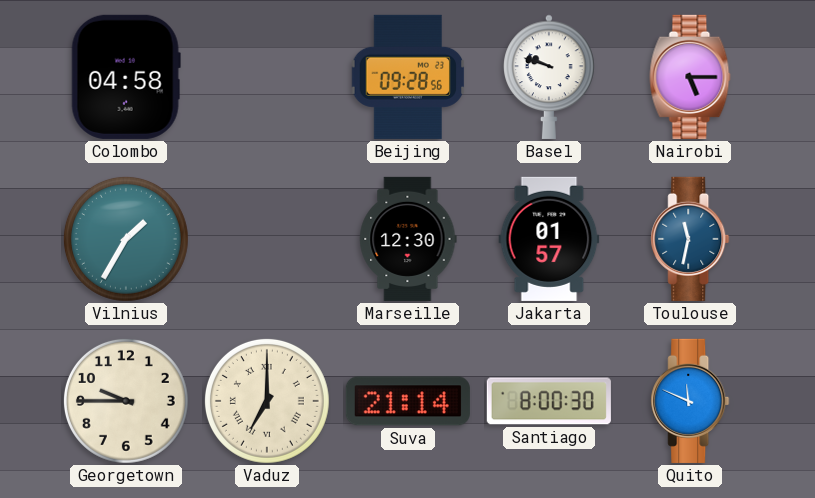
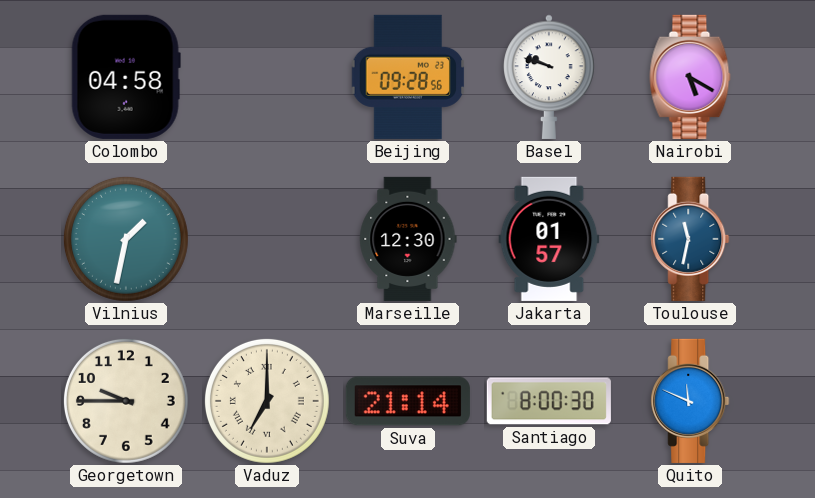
Nairobi: 5:15 -> 5:20 (690, 77)
Vilnius: 1:35 -> 1:32 (126, 239)
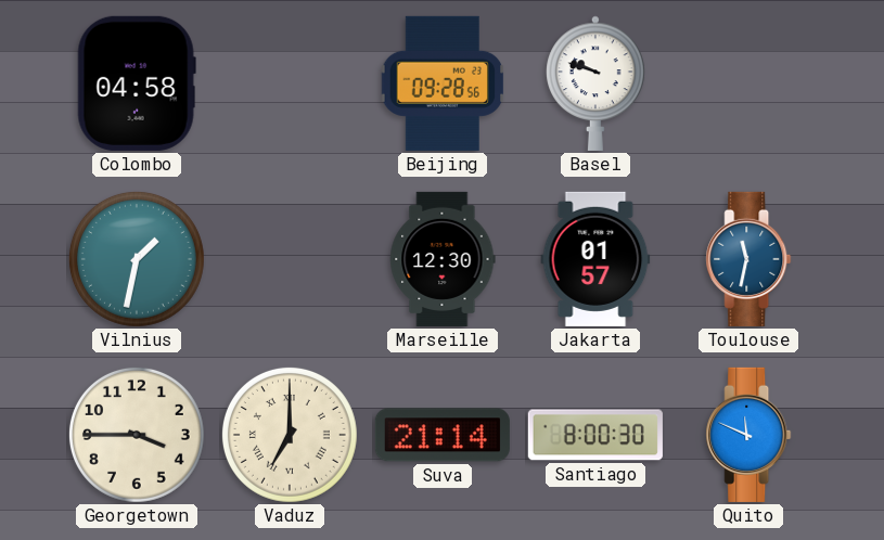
Nairobi: 5:20 -> none (690, 77)
Georgetown: 9:45 -> 3:45 (137, 435)
